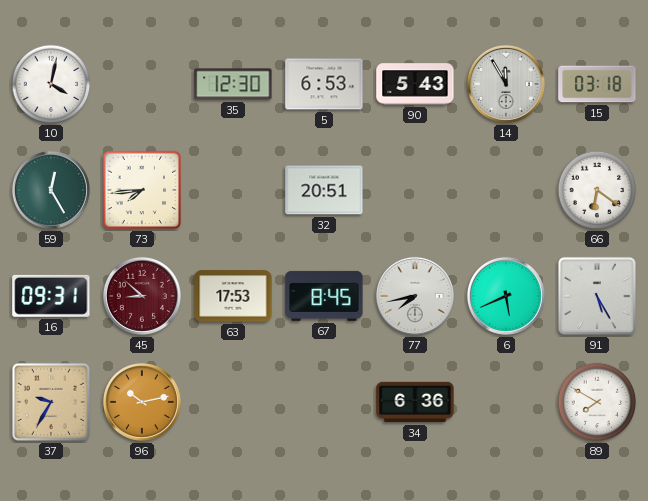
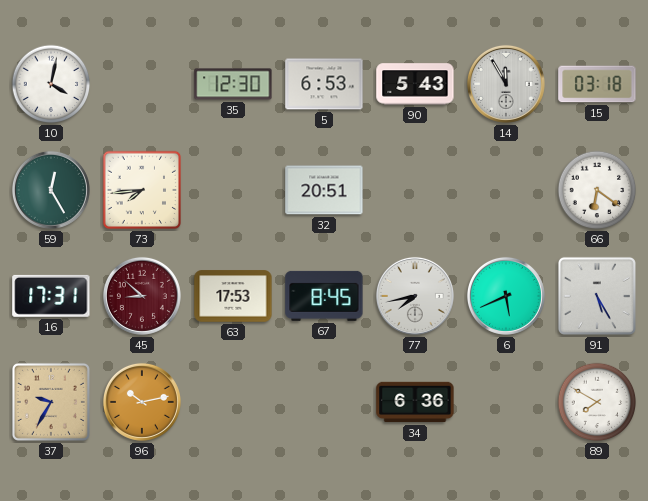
16: 09:31 -> 17:31 (51, 296)
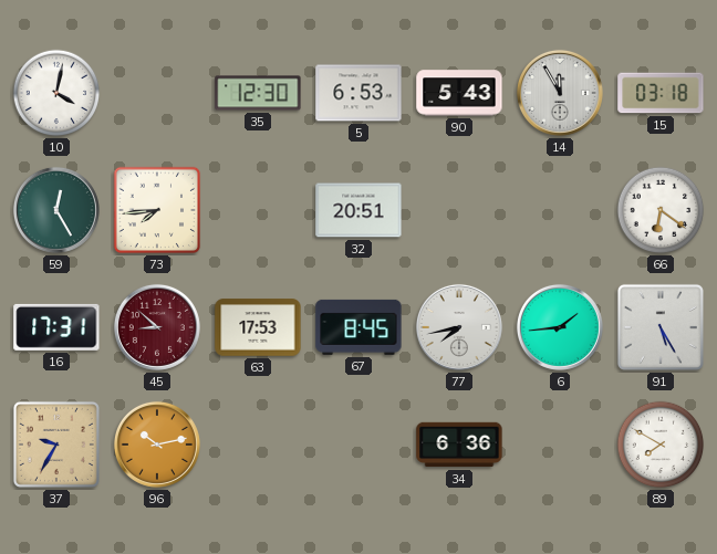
6: 5:41 -> 1:44 (560, 327)
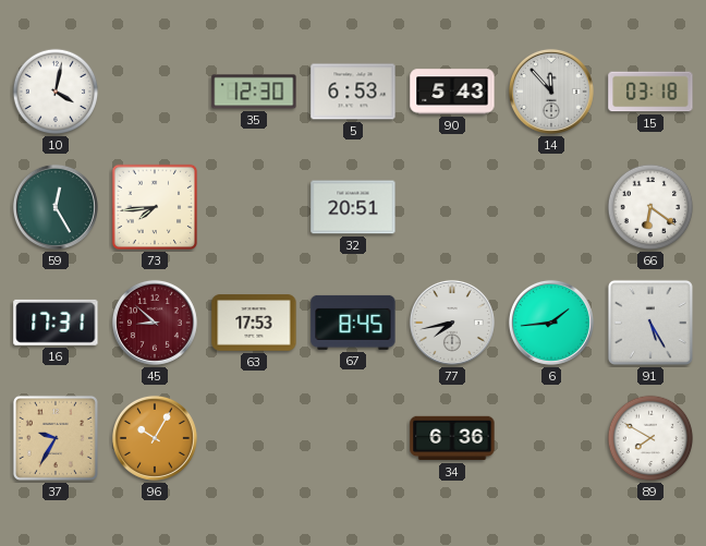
14: 11:55 -> 11:53 (551, 92)
96: 10:13 -> 10:05 (155, 438)
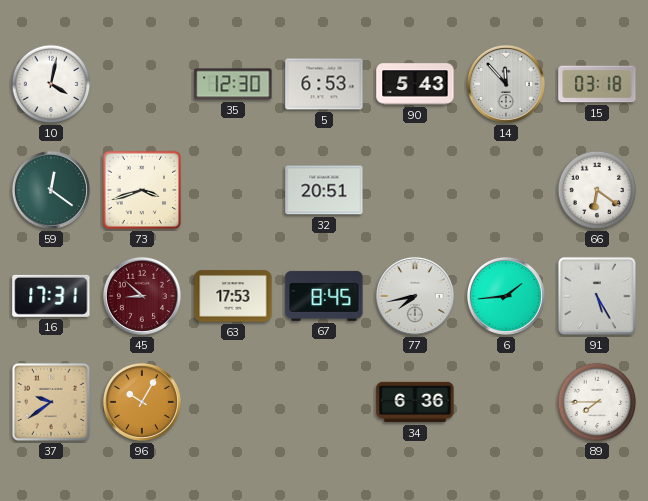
59: 12:25 -> 12:21 (51, 190)
73: 7:44 -> 3:42 (142, 190)
37: 9:35 -> 9:39 (51, 402)
89: 7:50 -> 7:45 (597, 402)
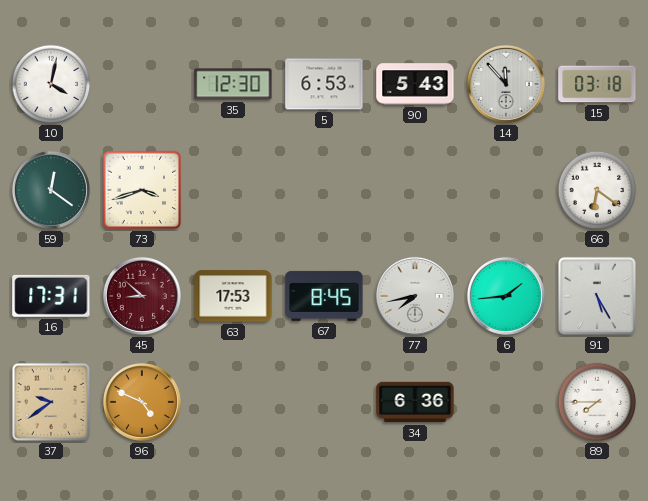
32: 20:51 -> none (324, 190)
96: 10:05 -> 4:49 (142, 402)
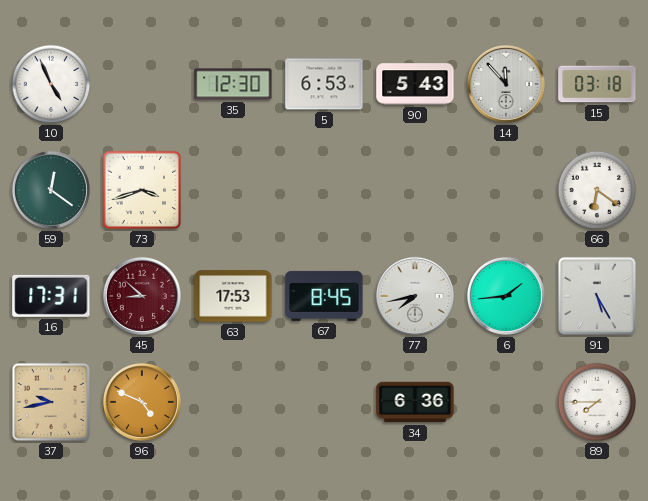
10: 4:02 -> 4:56 (51, 84)
37: 9:39 -> 9:43 (51, 402)
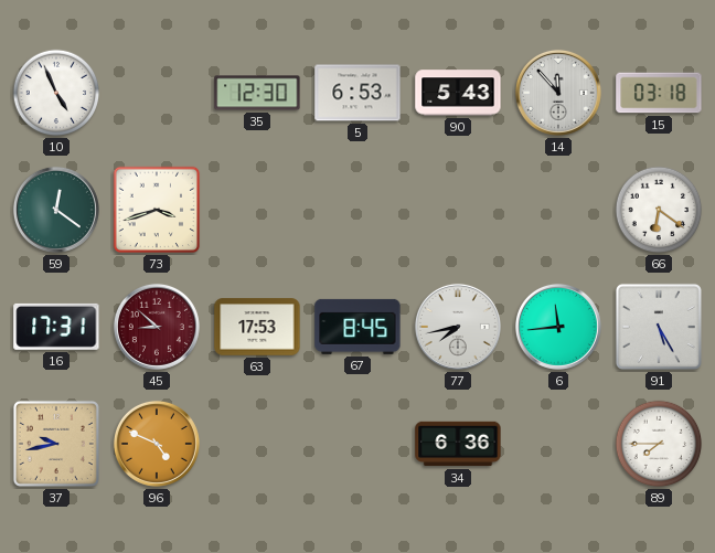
6: 1:44 -> 11:44 (558, 327)
